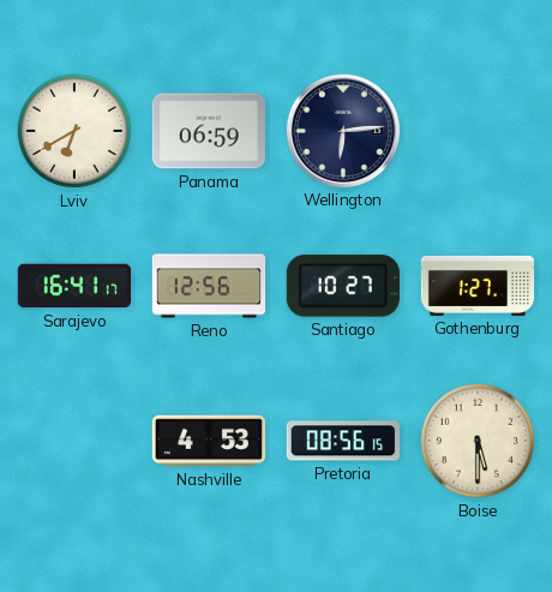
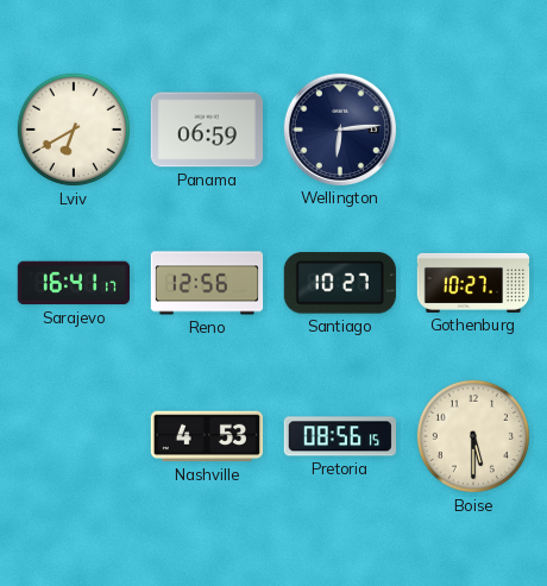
Gothenburg: 1:27 -> 10:27 (473, 283)
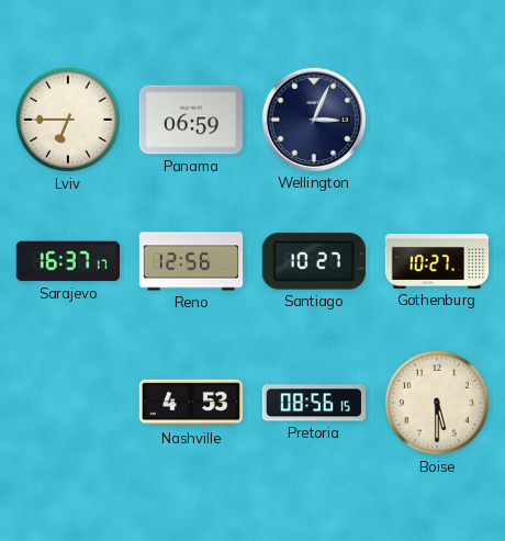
Lviv: 6:40 -> 6:45 (68, 120)
Wellington: 6:14 -> 3:04 (313, 119)
Sarajevo: 16:41 -> 16:37 (67, 261)
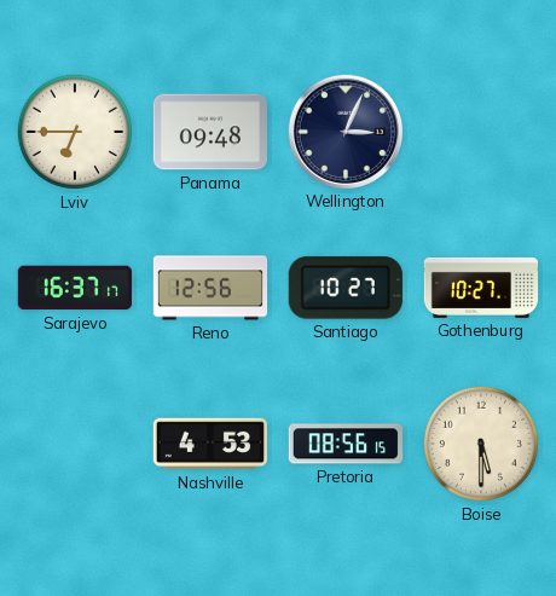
Panama: 06:59 -> 09:48 (209, 132)
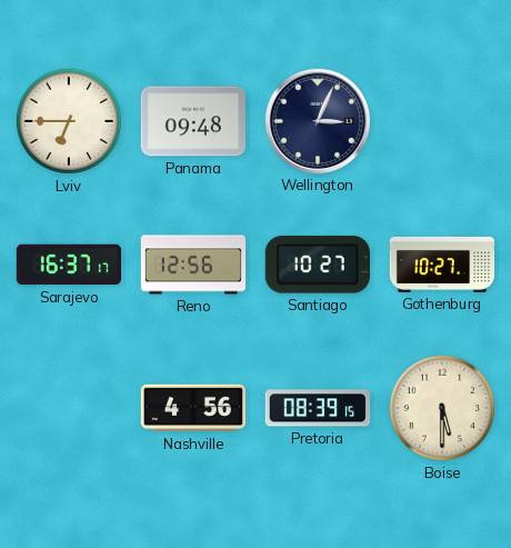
Nashville: 4:53 -> 4:56 (192, 408)
Pretoria: 08:56 -> 08:39 (317, 408)
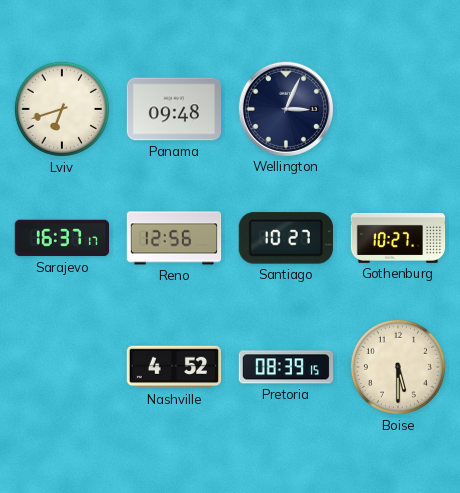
Lviv: 6:45 -> 6:42 (62, 109)
Nashville: 4:56 -> 4:52 (173, 367)
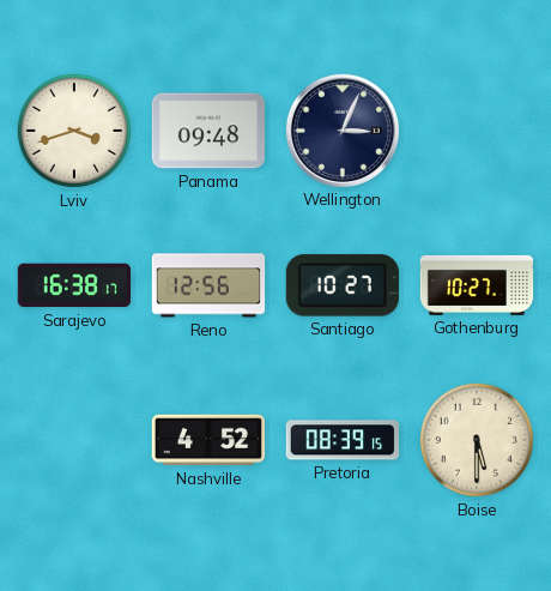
Lviv: 6:42 -> 3:42 (74, 131)
Sarajevo: 16:37 -> 16:38 (73, 285)
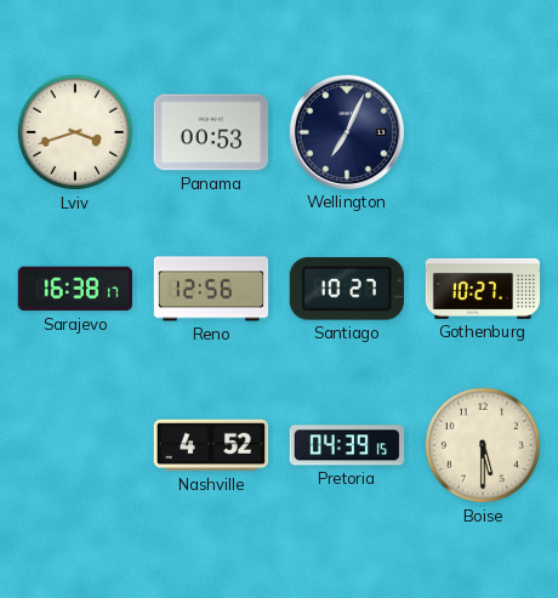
Panama: 09:48 -> 00:53 (210, 132)
Wellington: 3:04 -> 7:04 (346, 131)
Pretoria: 08:39 -> 04:39 (346, 445)
